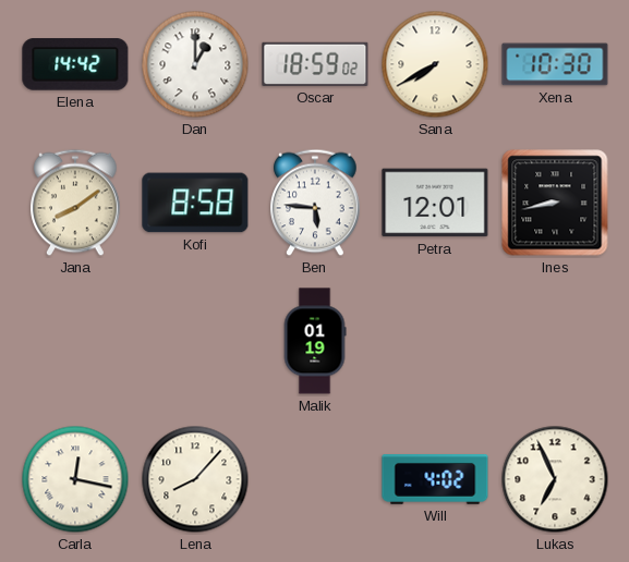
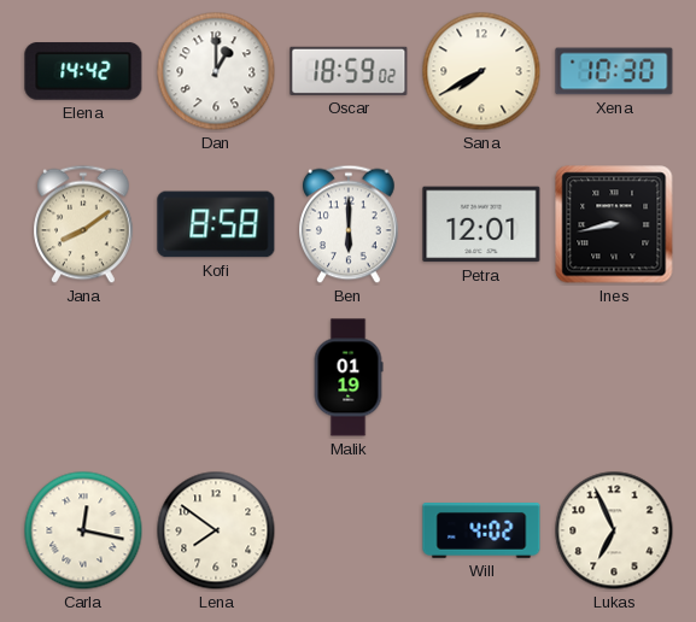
Ben: 5:46 -> 6:00 (350, 224)
Lena: 8:07 -> 7:51 (216, 530)
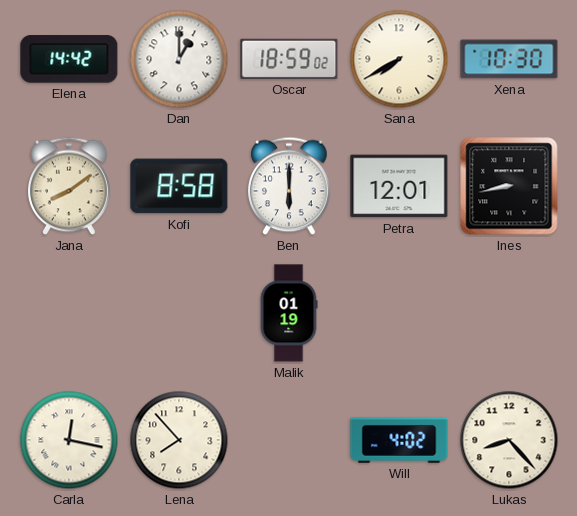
Lena: 7:51 -> 7:53 (179, 440)
Lukas: 6:56 -> 8:23 (509, 440)
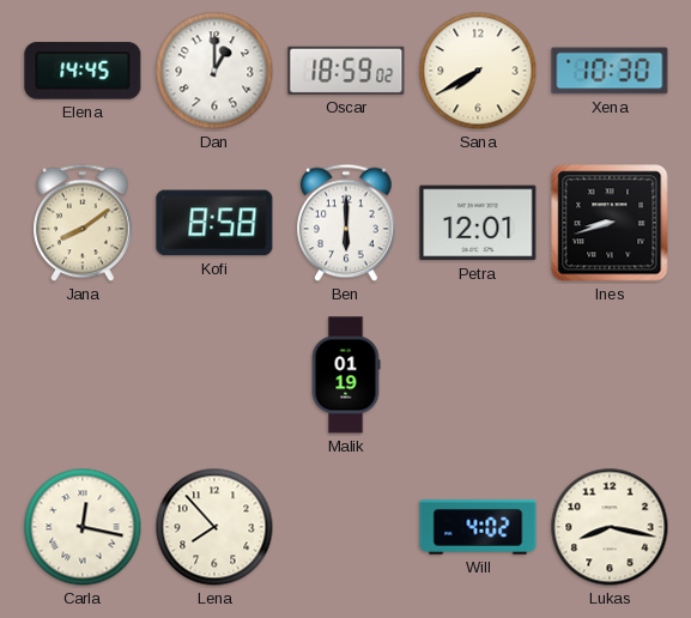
Elena: 14:42 -> 14:45 (83, 71)
Ines: 8:43 -> 8:42 (610, 223)
Lukas: 8:23 -> 8:17 (610, 527)
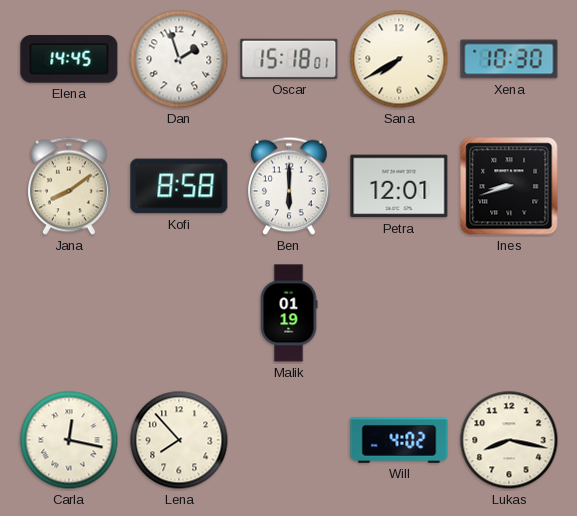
Dan: 1:00 -> 1:57 (179, 59)
Oscar: 18:59 -> 15:18 (289, 59)
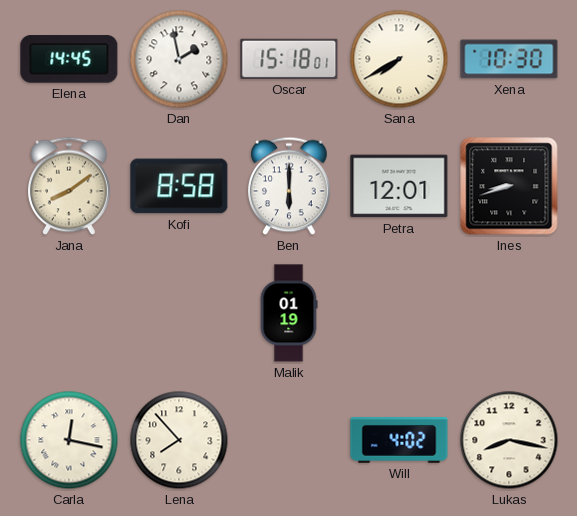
Dan: 1:57 -> 1:58 (179, 59)
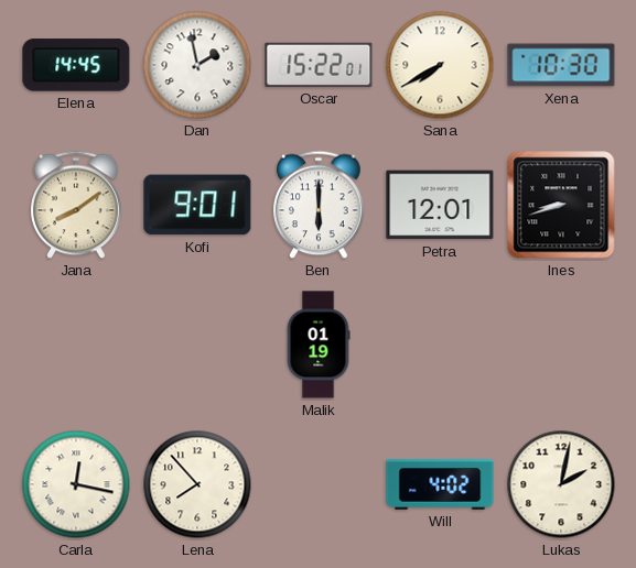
Oscar: 15:18 -> 15:22 (319, 65)
Kofi: 8:58 -> 9:01 (197, 205)
Lukas: 8:17 -> 2:02 (561, 484)
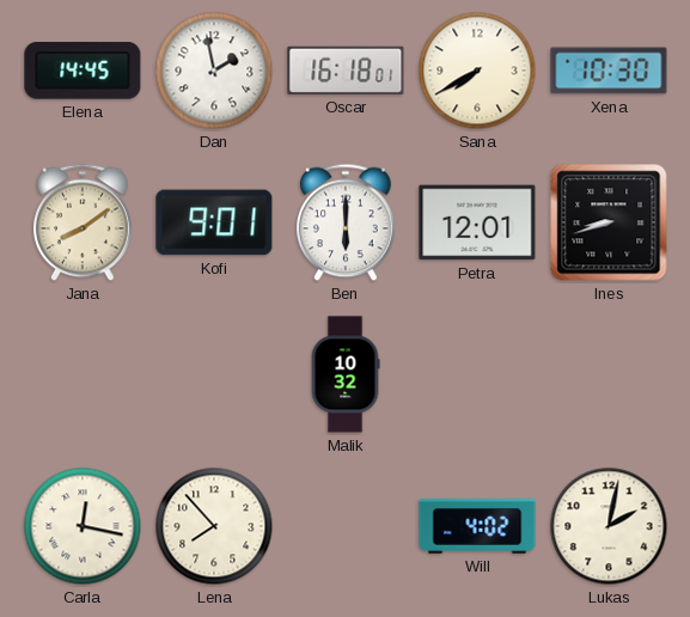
Oscar: 15:22 -> 16:18 (346, 71)
Malik: 01:19 -> 10:32 (346, 374)
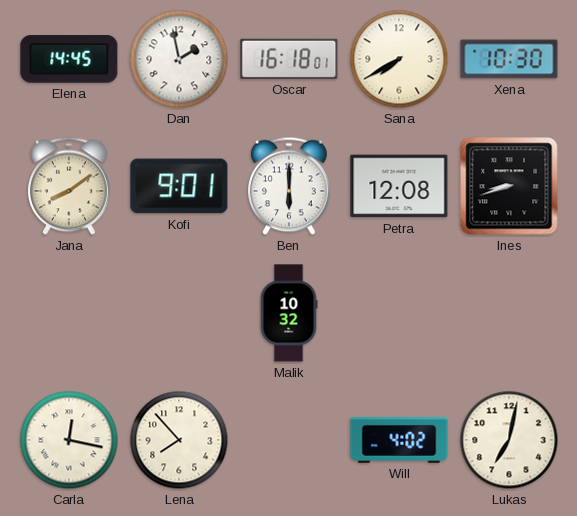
Petra: 12:01 -> 12:08 (399, 186)
Lukas: 2:02 -> 7:02 (509, 440)
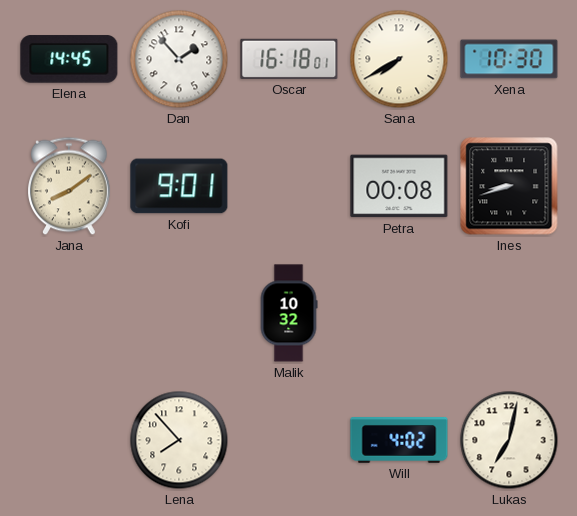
Dan: 1:58 -> 1:53 (179, 59)
Ben: 6:00 -> none (290, 186)
Petra: 12:08 -> 00:08 (399, 186)
Carla: 12:17 -> none (69, 440)
